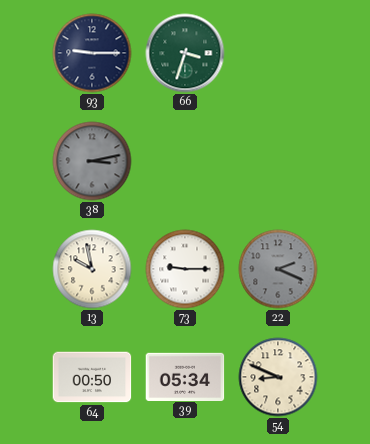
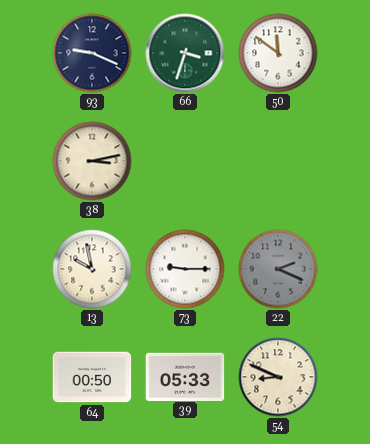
93: 9:15 -> 9:19 (92, 53)
50: none -> 11:51 (278, 53)
38 dial: grey -> cream (92, 161)
39: 05:34 -> 05:33 (185, 376)
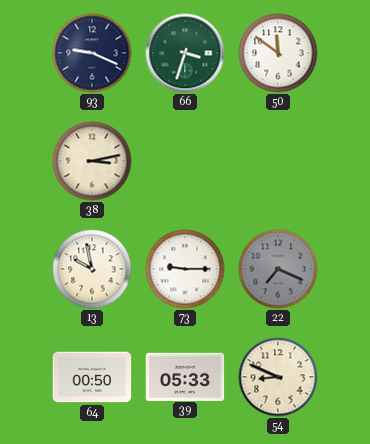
22: 2:19 -> 7:19 (278, 269)
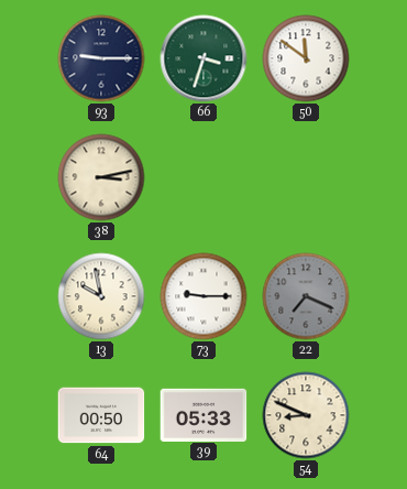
93: 9:19 -> 9:15 (101, 58)
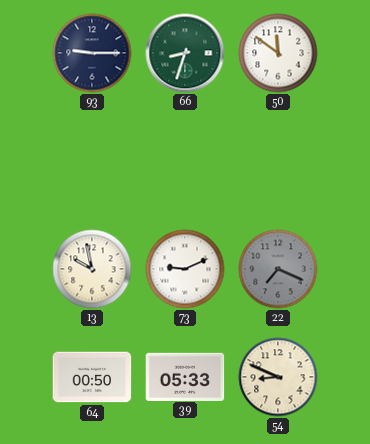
66: 3:33 -> 8:33 (185, 53)
38: 3:13 -> none (101, 177)
73: 9:15 -> 9:11 (185, 269)
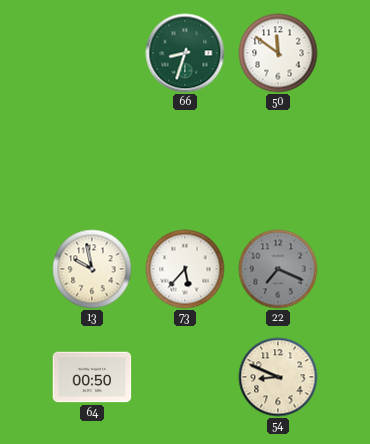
93: 9:15 -> none (92, 53)
73: 9:11 -> 5:37 (185, 269)
39: 05:33 -> none (185, 376)
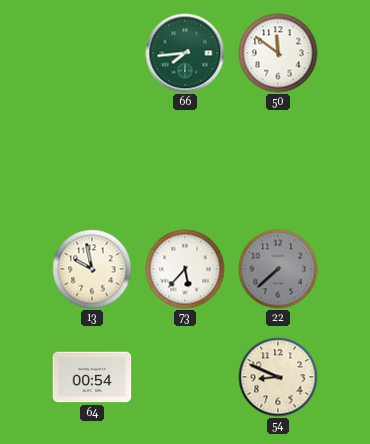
66: 8:33 -> 7:44 (185, 53)
22: 7:19 -> 7:38 (278, 269)
64: 00:50 -> 00:54 (92, 377)
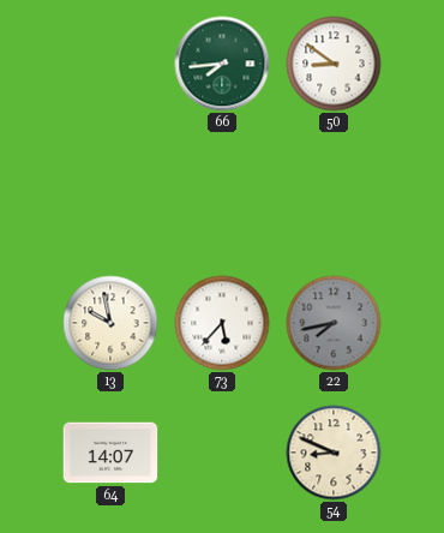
50: 11:51 -> 8:51 (334, 64)
22: 7:38 -> 7:43 (334, 323)
64: 00:54 -> 14:07 (110, 453)
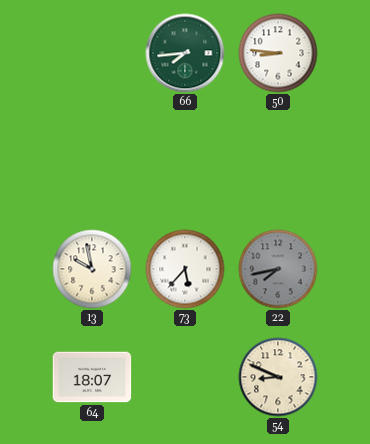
50: 8:51 -> 8:46 (278, 53)
64: 14:07 -> 18:07 (92, 377)
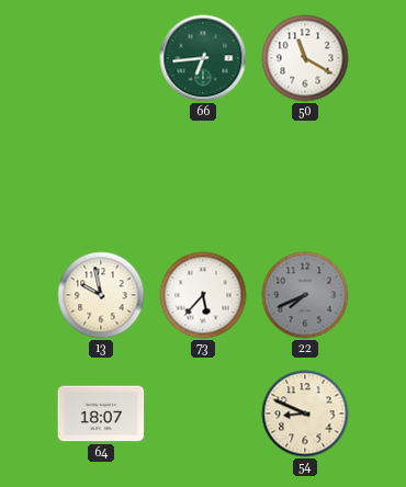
66: 7:44 -> 6:44 (203, 58)
50: 8:46 -> 11:20 (305, 58)
22: 7:43 -> 7:41 (305, 295)
